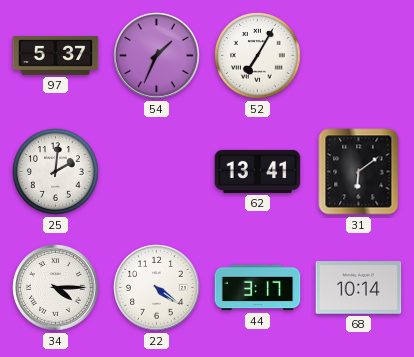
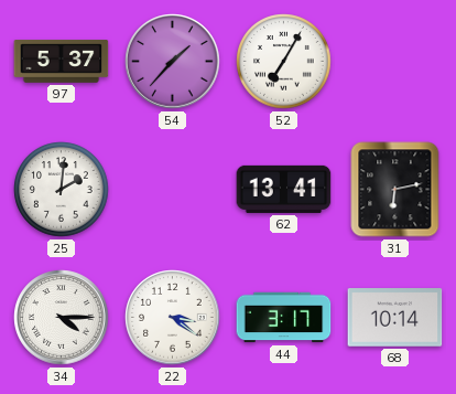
54: 1:34 -> 1:37 (173, 62)
31: 6:09 -> 6:13 (395, 190)
22: 4:21 -> 3:21 (173, 318)
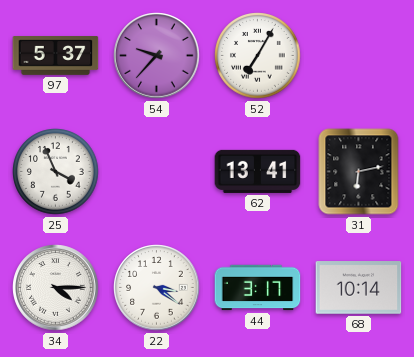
54: 1:37 -> 9:37 (157, 56)
25: 2:01 -> 3:56 (56, 172)
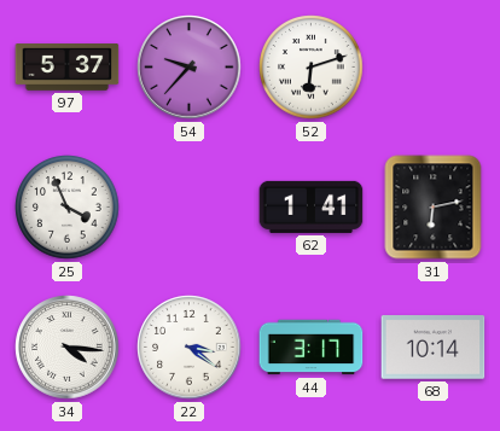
52: 7:05 -> 6:12 (312, 68)
62: 13:41 -> 1:41 (312, 206)
34: 4:15 -> 4:16 (68, 348)
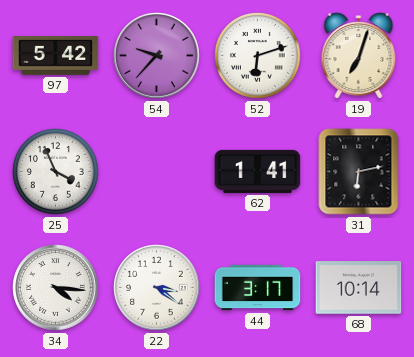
97: 5:37 -> 5:42 (56, 56)
19: none -> 7:03 (359, 56)
